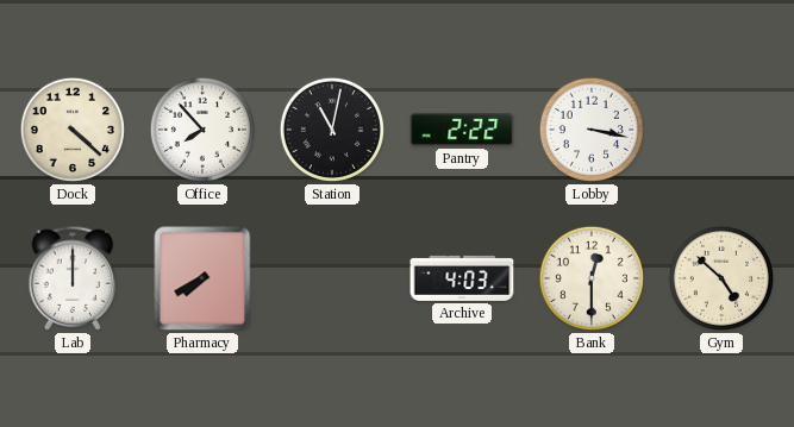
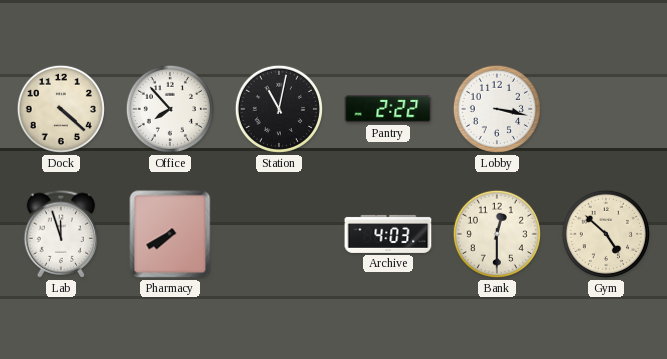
Lab: 12:00 -> 11:57 (61, 234)
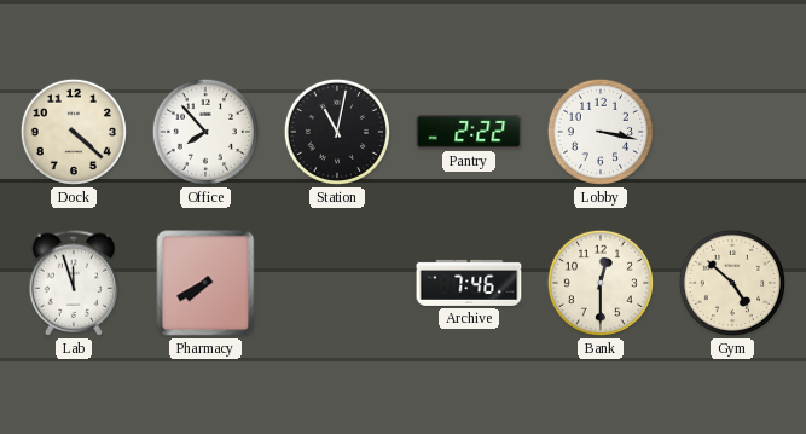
Archive: 4:03 -> 7:46 (469, 283)
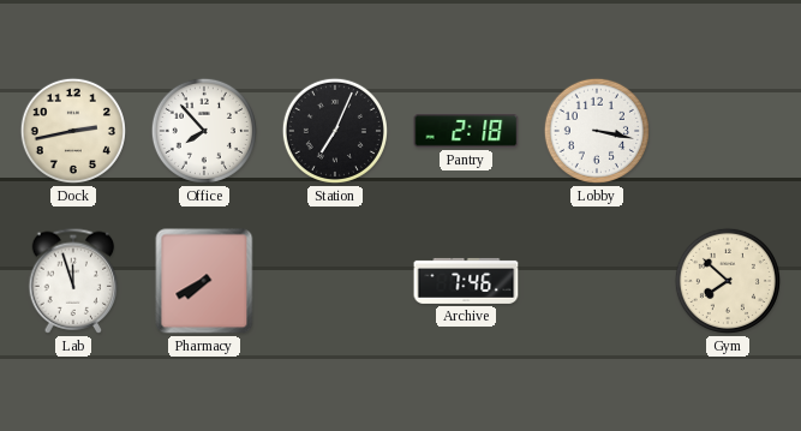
Dock: 4:22 -> 2:43 (73, 131)
Station: 11:02 -> 7:04 (335, 131)
Pantry: 2:22 -> 2:18 (466, 131)
Bank: 12:30 -> none (601, 283)
Gym: 4:52 -> 7:52 (728, 281)
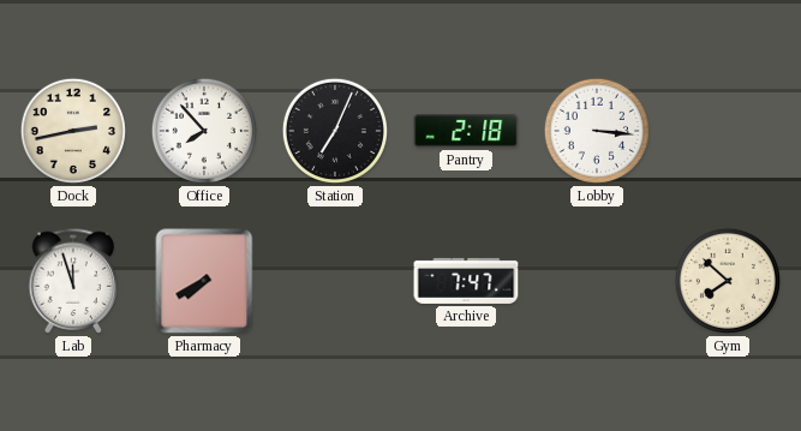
Lobby: 3:17 -> 3:16 (597, 131)
Archive: 7:46 -> 7:47 (466, 281)
